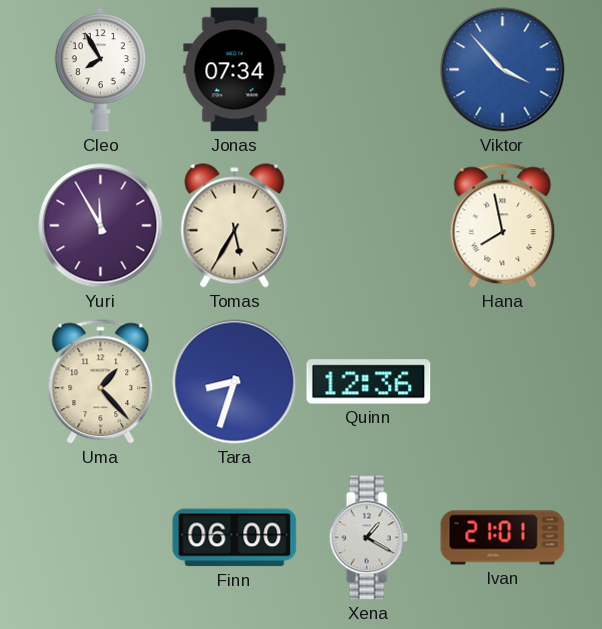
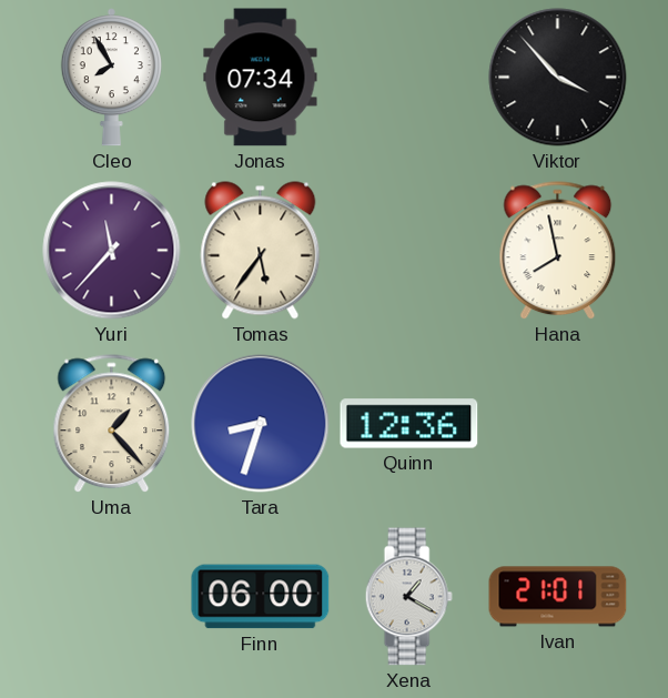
Viktor dial: blue -> black (558, 78)
Yuri: 11:55 -> 11:37 (112, 251)
Tomas: 5:35 -> 5:36 (261, 251)
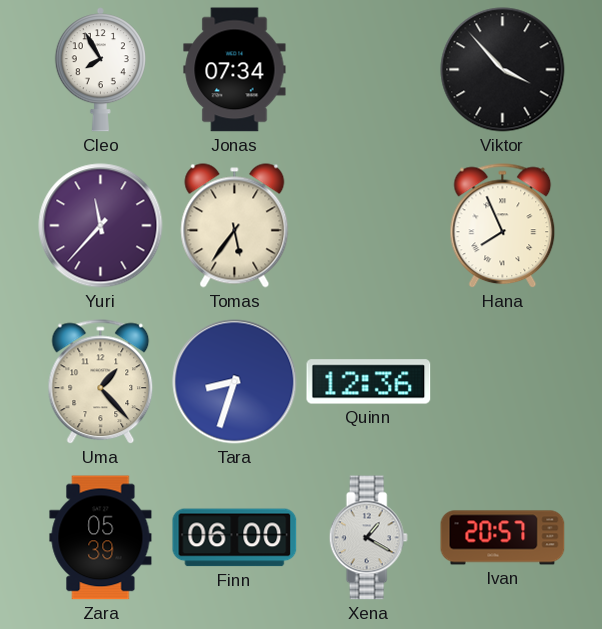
Hana: 7:58 -> 7:56 (503, 226)
Zara: none -> 05:39 (101, 538)
Ivan: 21:01 -> 20:57 (503, 538)
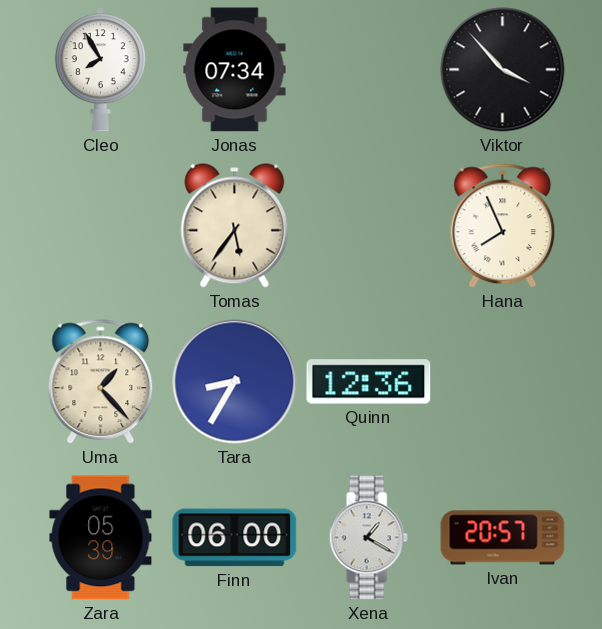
Yuri: 11:37 -> none (101, 226)
Tara: 8:33 -> 8:35 (235, 382)
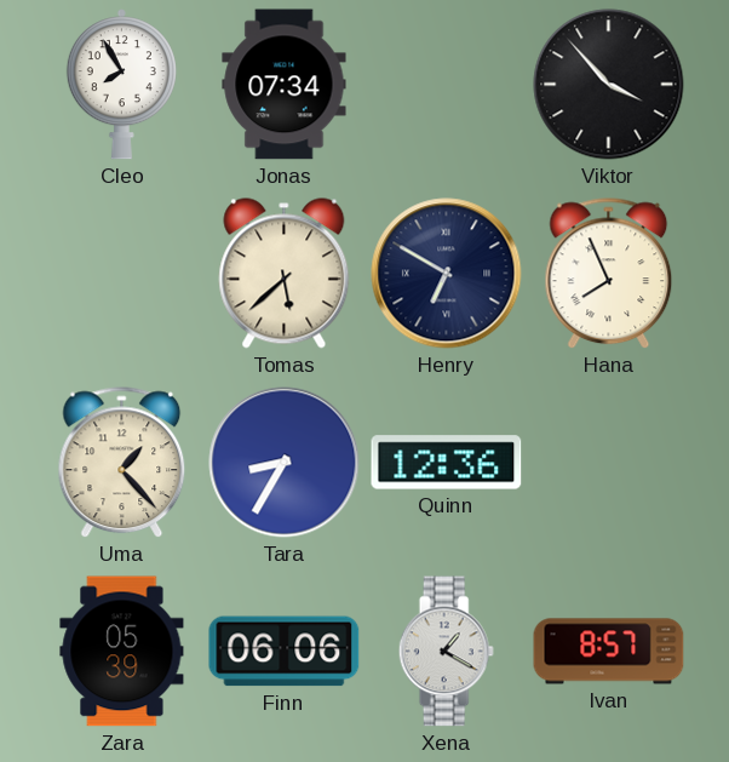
Tomas: 5:36 -> 5:38 (285, 274)
Henry: none -> 6:50 (447, 274)
Finn: 06:00 -> 06:06 (285, 652)
Ivan: 20:57 -> 8:57 (609, 652)
